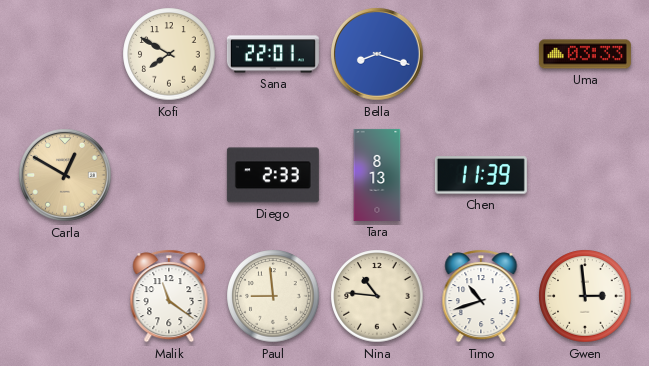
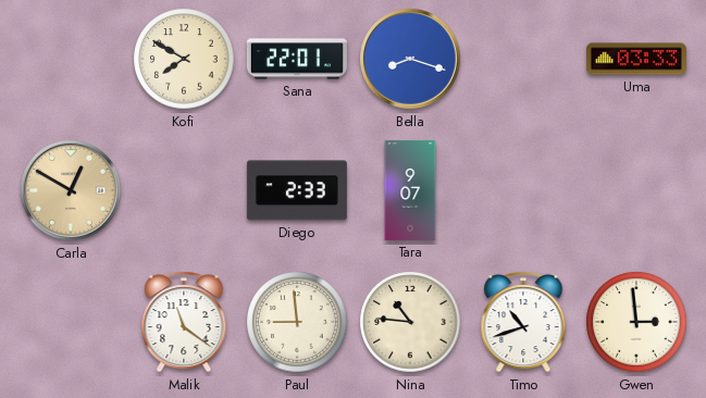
Tara: 8:13 -> 9:07 (410, 190)
Chen: 11:39 -> none (481, 175)
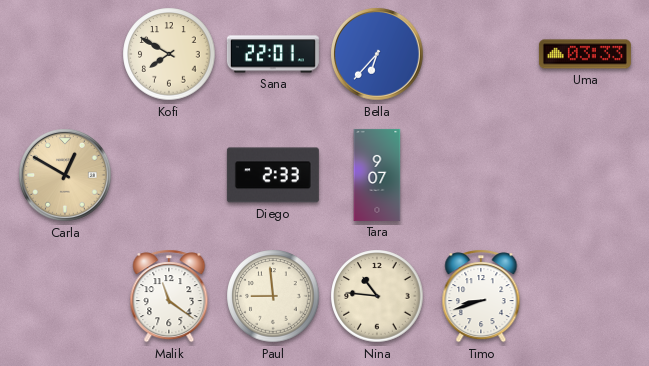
Bella: 8:18 -> 6:37 (377, 54)
Timo: 10:42 -> 8:42 (481, 296)
Gwen: 2:59 -> none (636, 322)
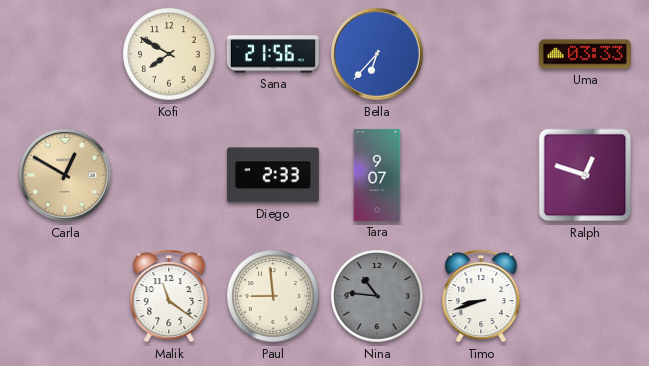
Sana: 22:01 -> 21:56 (273, 54)
Ralph: none -> 12:48 (585, 175)
Nina dial: cream -> grey (377, 296)
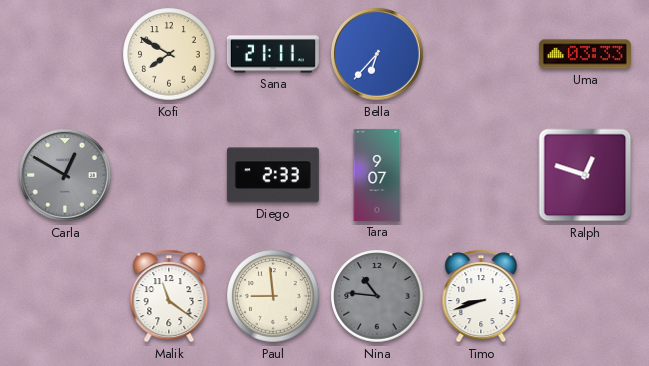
Sana: 21:56 -> 21:11 (273, 54)
Carla dial: champagne -> grey (65, 175)
